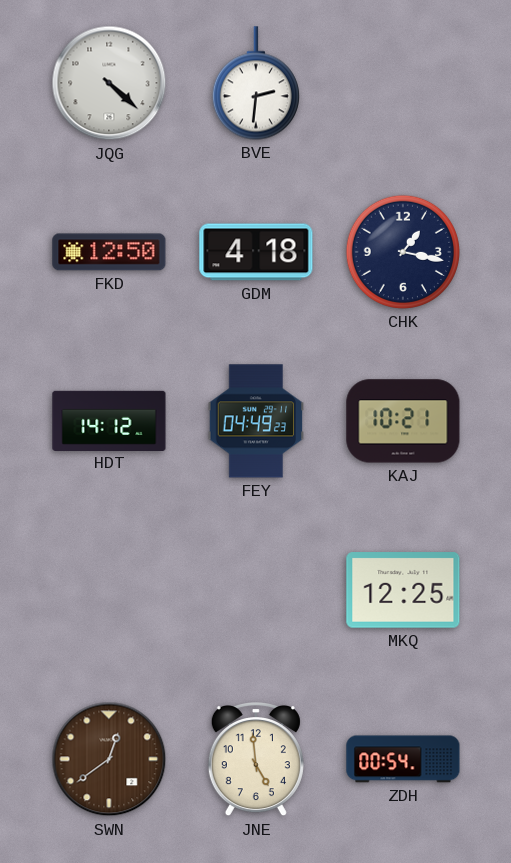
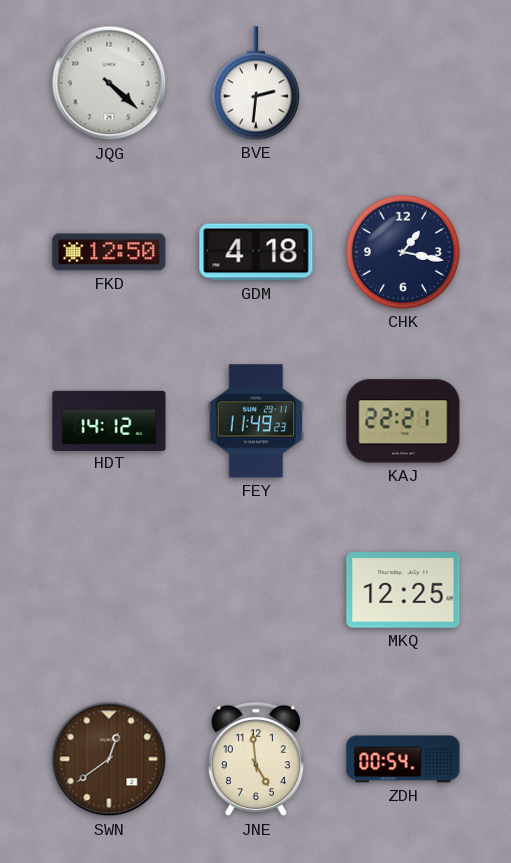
FEY: 04:49 -> 11:49 (256, 421)
KAJ: 10:21 -> 22:21 (403, 421)
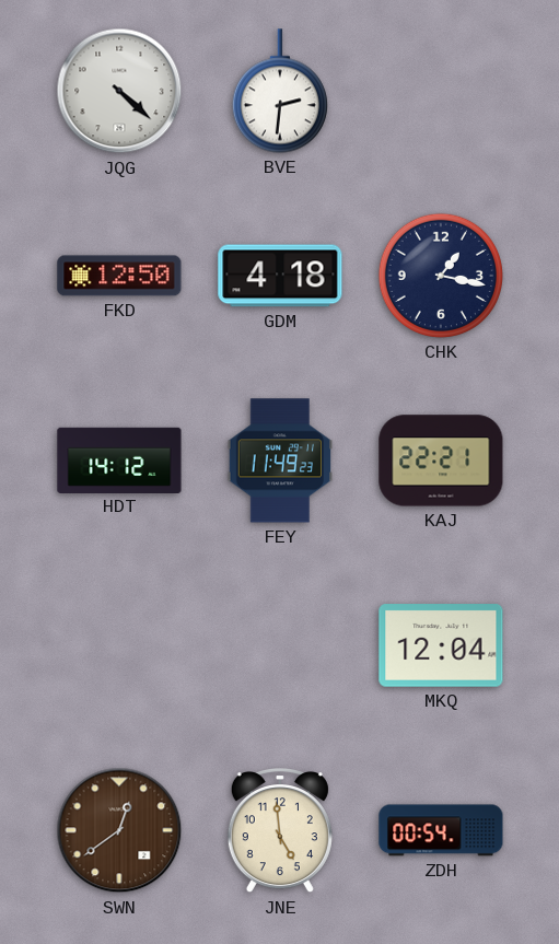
MKQ: 12:25 -> 12:04 (441, 645)
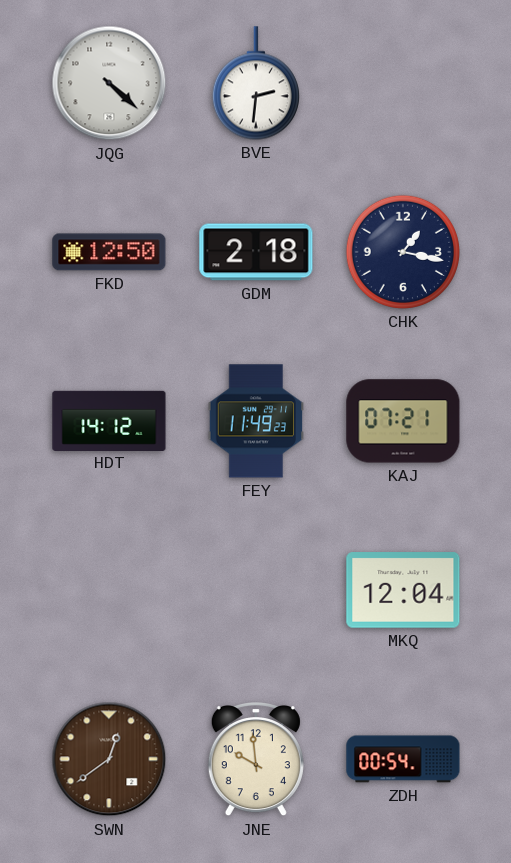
GDM: 4:18 -> 2:18 (256, 252)
KAJ: 22:21 -> 07:21 (403, 421)
JNE: 4:59 -> 9:59 (256, 760)
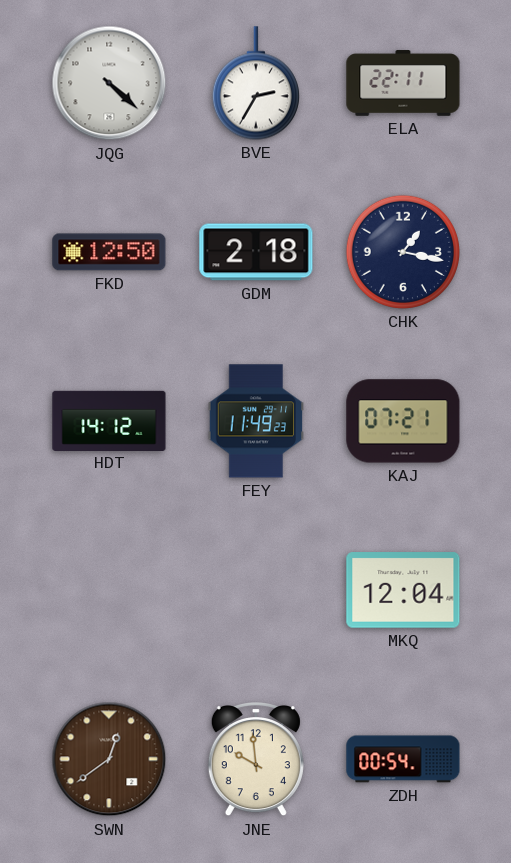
BVE: 2:31 -> 2:35 (256, 83)
ELA: none -> 22:11 (403, 83)
